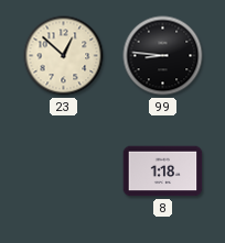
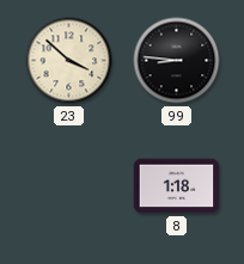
23: 12:52 -> 3:52 (69, 61)
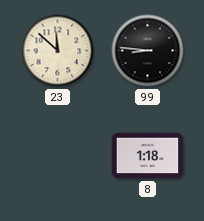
23: 3:52 -> 11:52 (58, 51)
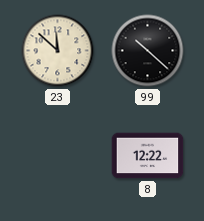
99: 8:46 -> 10:22 (148, 51)
8: 1:18 -> 12:22 (148, 156)
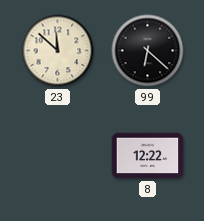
99: 10:22 -> 6:22 (148, 51)
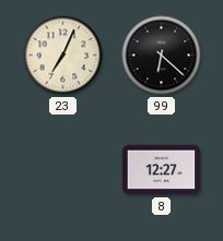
23: 11:52 -> 7:04 (63, 56)
8: 12:22 -> 12:27 (162, 170)
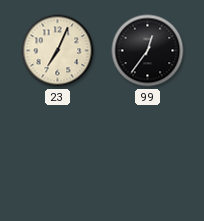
99: 6:22 -> 12:36 (148, 51)
8: 12:27 -> none (162, 170)
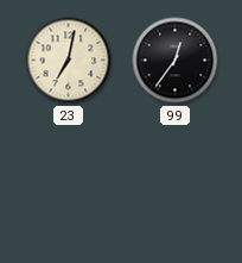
23: 7:04 -> 7:02 (69, 61)
